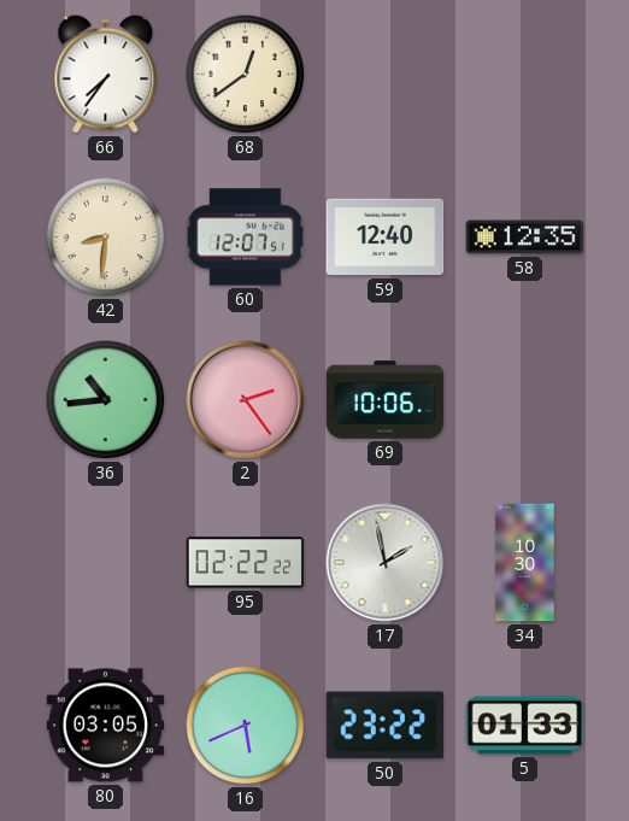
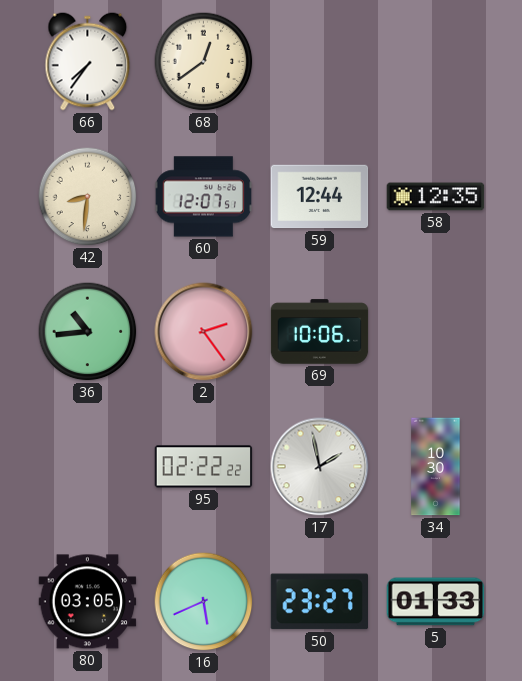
59: 12:40 -> 12:44 (320, 197)
50: 23:22 -> 23:27 (319, 602)
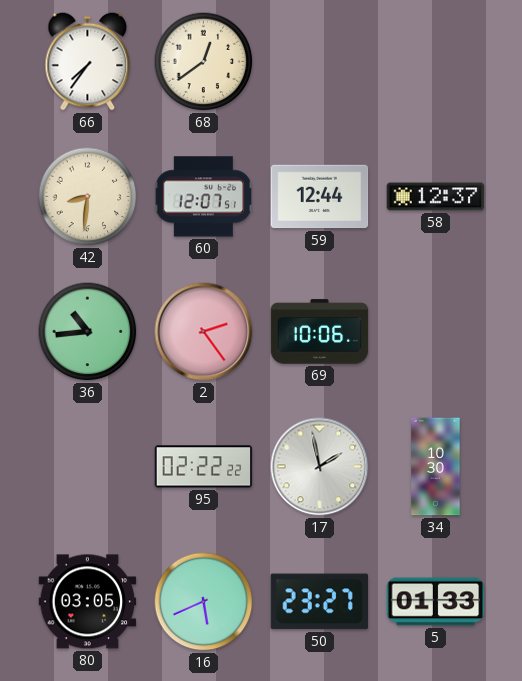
58: 12:35 -> 12:37 (436, 197)
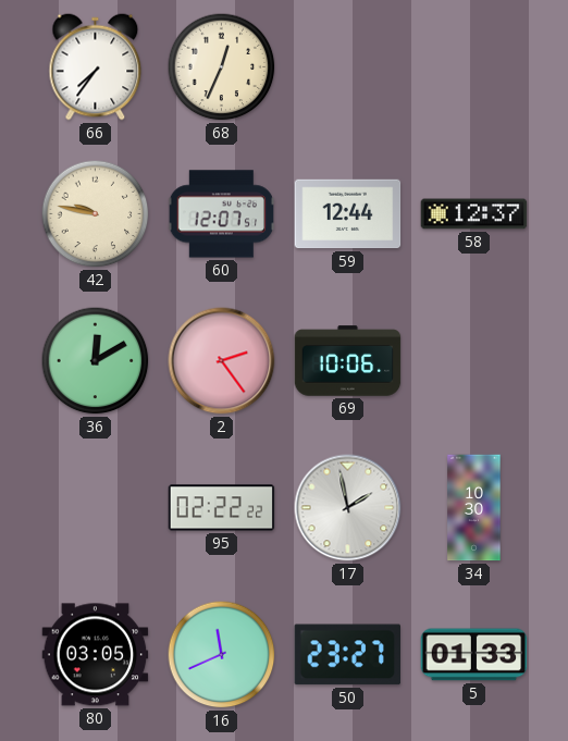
68: 12:39 -> 12:34 (222, 67)
42: 8:31 -> 9:47 (96, 214)
36: 10:44 -> 12:10 (96, 361)
16: 5:41 -> 11:41 (222, 655)
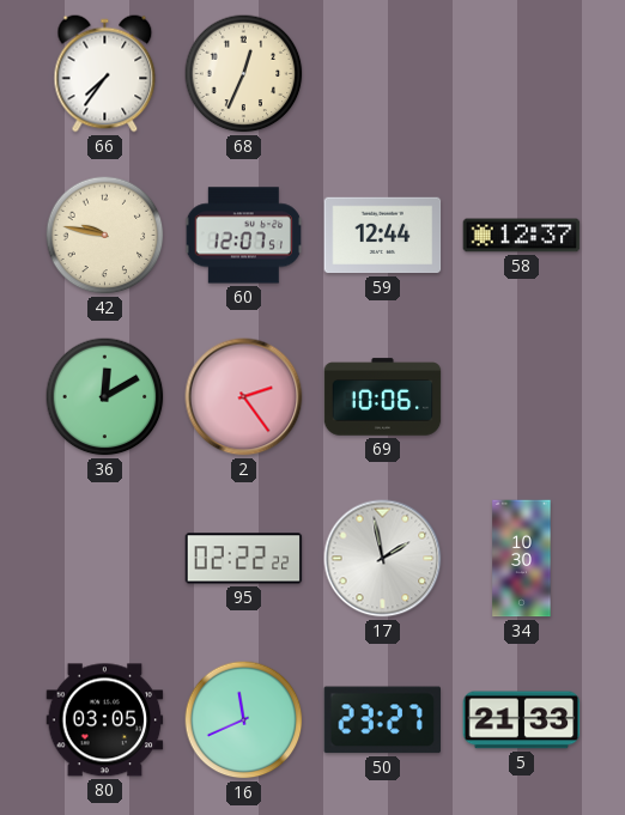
5: 01:33 -> 21:33 (522, 720)
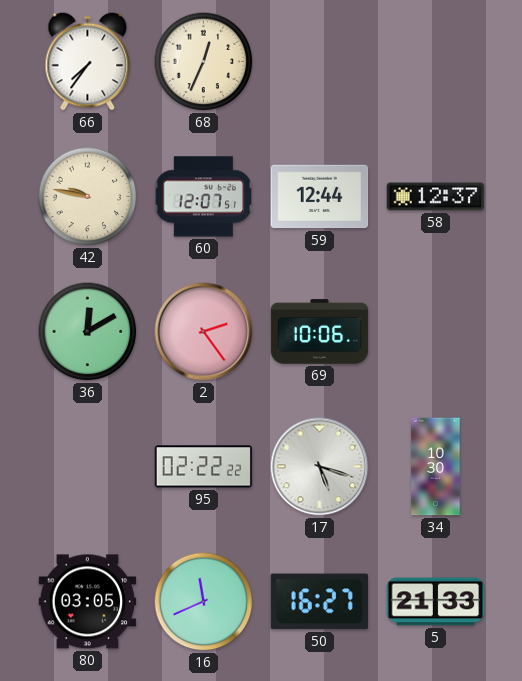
17: 1:58 -> 5:18 (320, 467)
50: 23:27 -> 16:27 (319, 602)
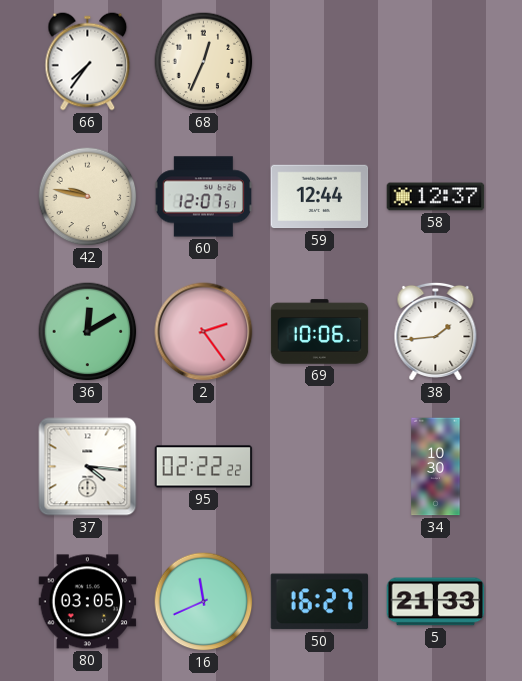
38: none -> 1:44 (436, 331)
37: none -> 4:16 (88, 467)
17: 5:18 -> none (320, 467)
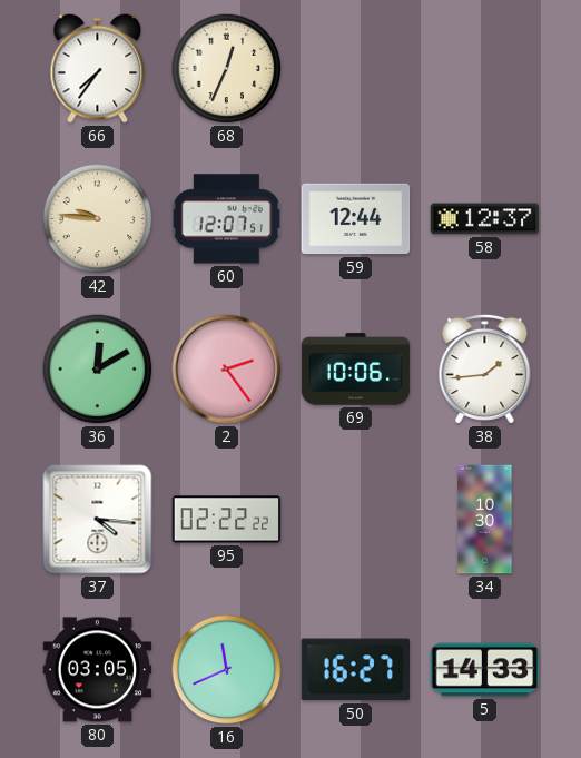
42: 9:47 -> 9:46 (98, 219)
5: 21:33 -> 14:33 (485, 670)
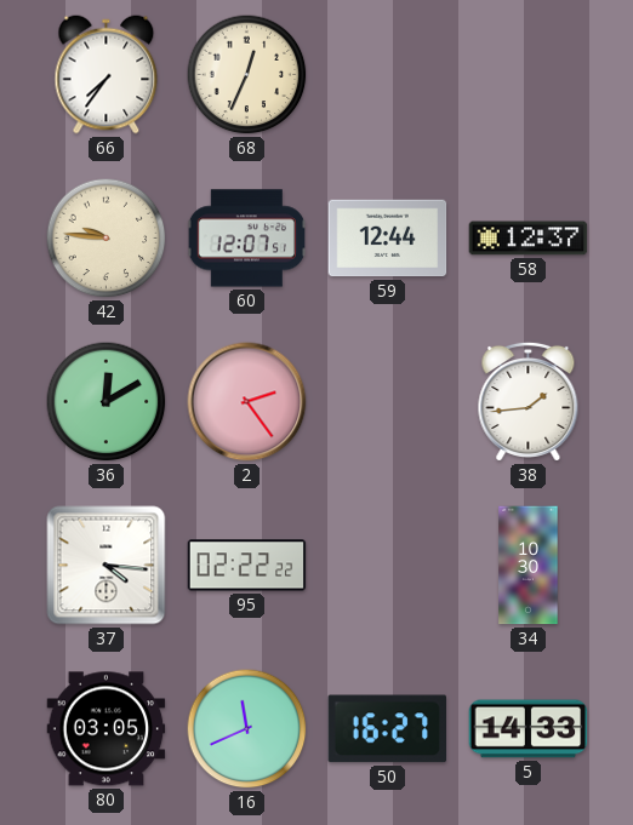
69: 10:06 -> none (356, 370)
